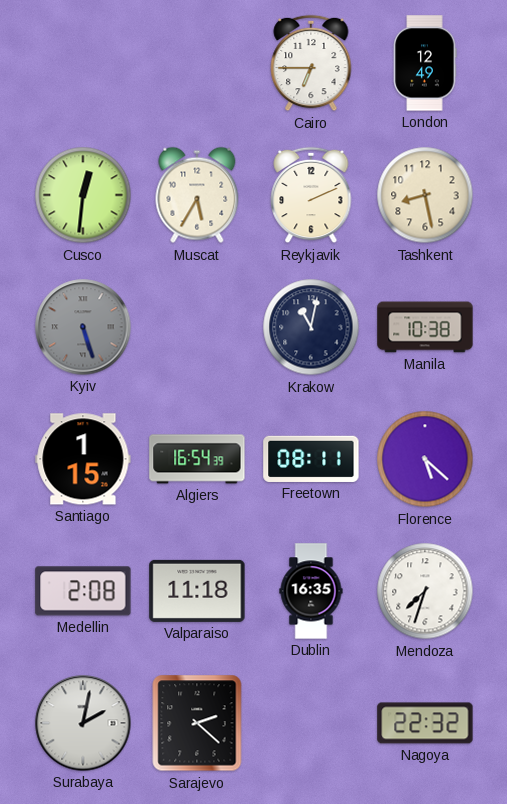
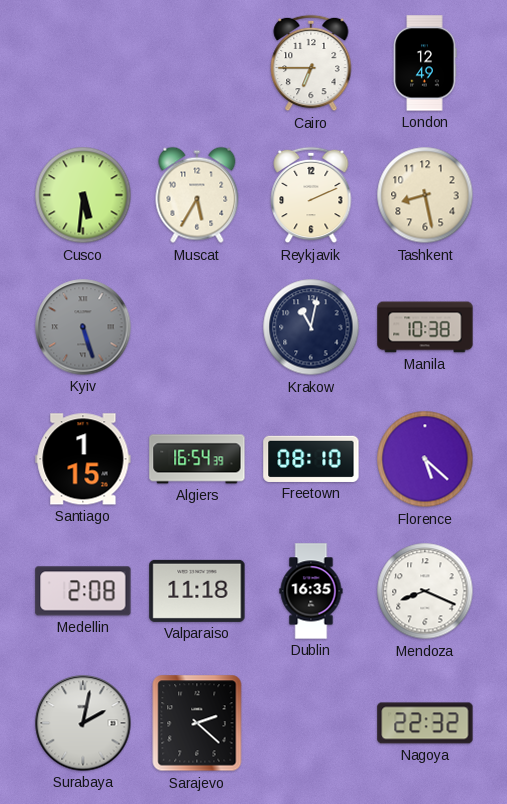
Cusco: 12:31 -> 5:31 (83, 195)
Freetown: 08:11 -> 08:10 (311, 459)
Mendoza: 7:33 -> 8:19 (425, 591)
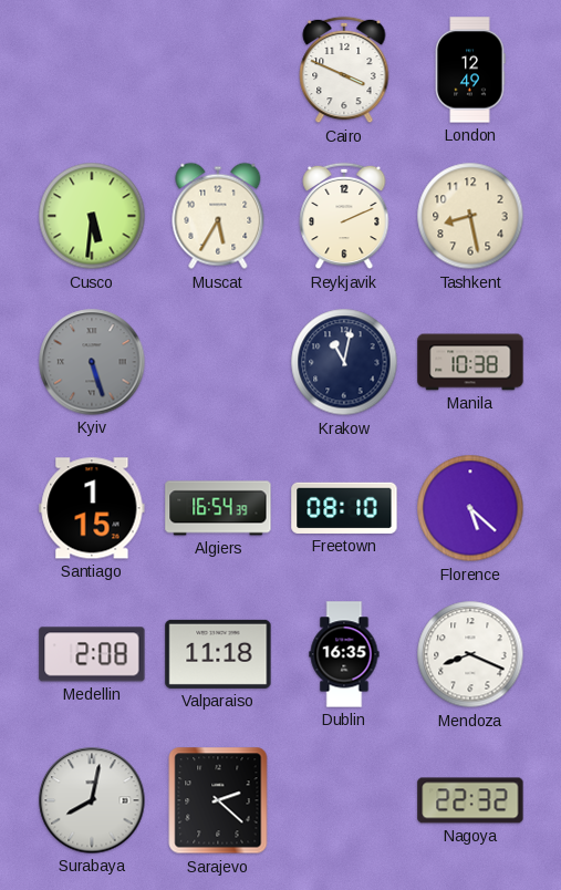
Cairo: 6:45 -> 3:49 (344, 70)
Surabaya: 2:02 -> 8:02 (92, 800)
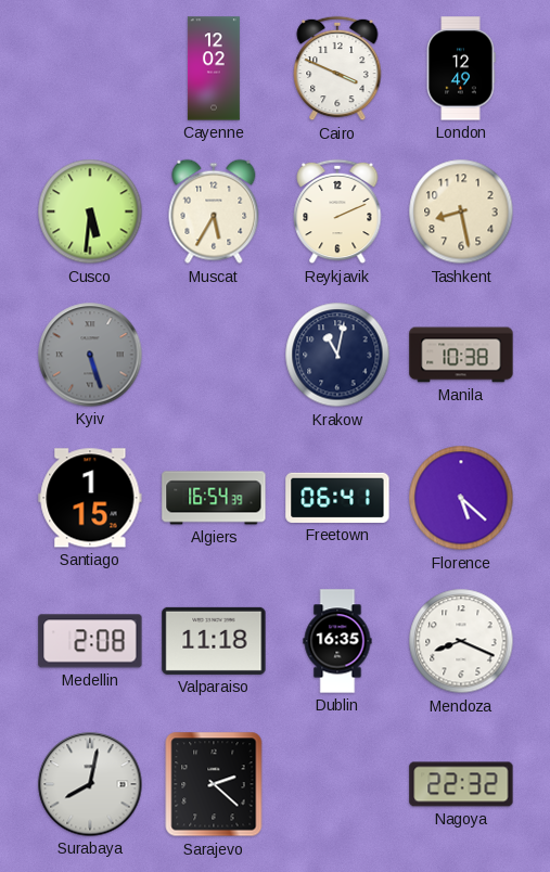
Cayenne: none -> 12:02 (214, 68)
Freetown: 08:10 -> 06:41 (337, 498)
